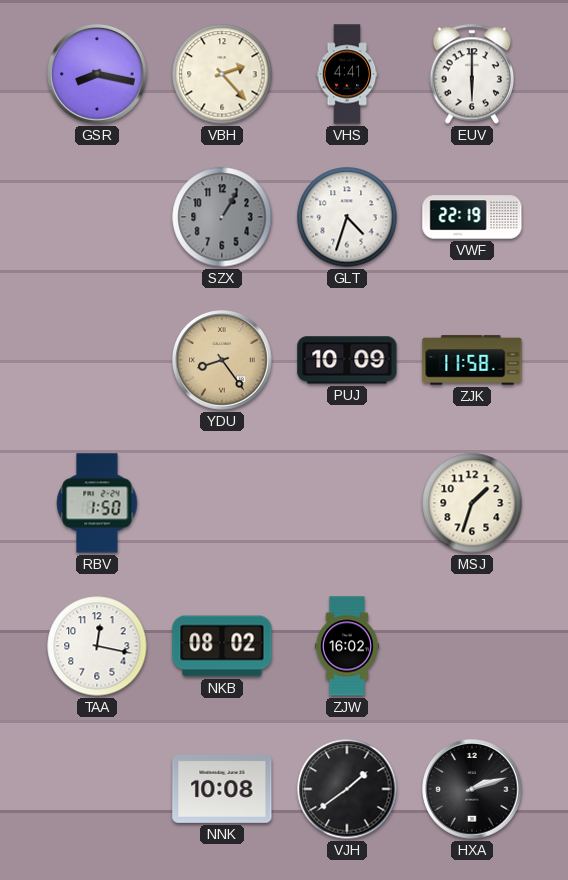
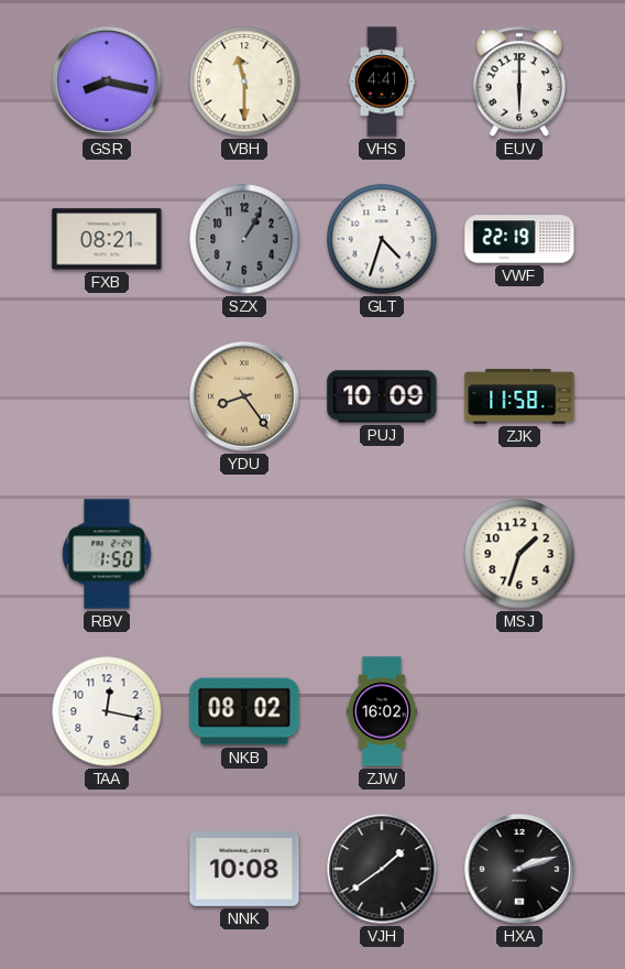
VBH: 2:23 -> 11:30 (244, 81)
FXB: none -> 08:21 (107, 239)
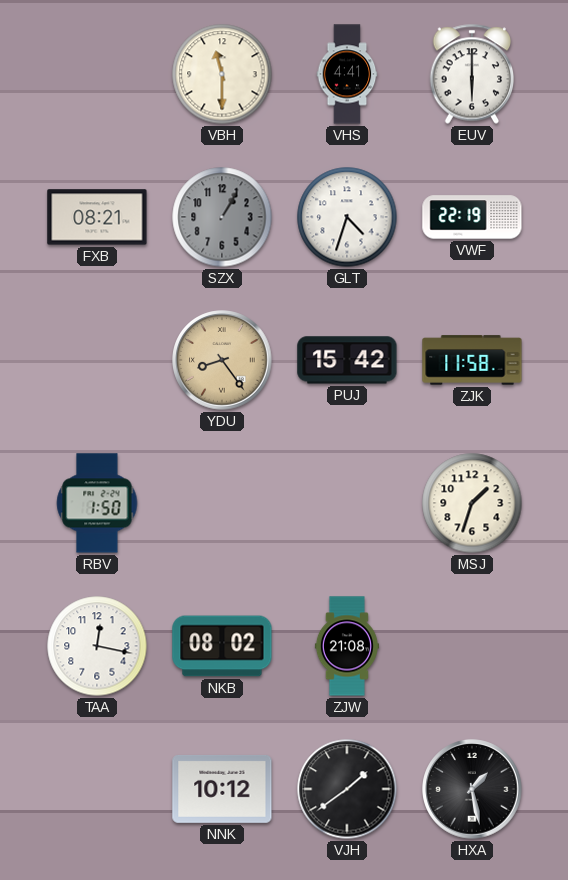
GSR: 8:17 -> none (107, 81)
PUJ: 10:09 -> 15:42 (347, 360)
ZJW: 16:02 -> 21:08 (347, 646)
NNK: 10:08 -> 10:12 (222, 789)
HXA: 2:12 -> 1:28 (472, 789)
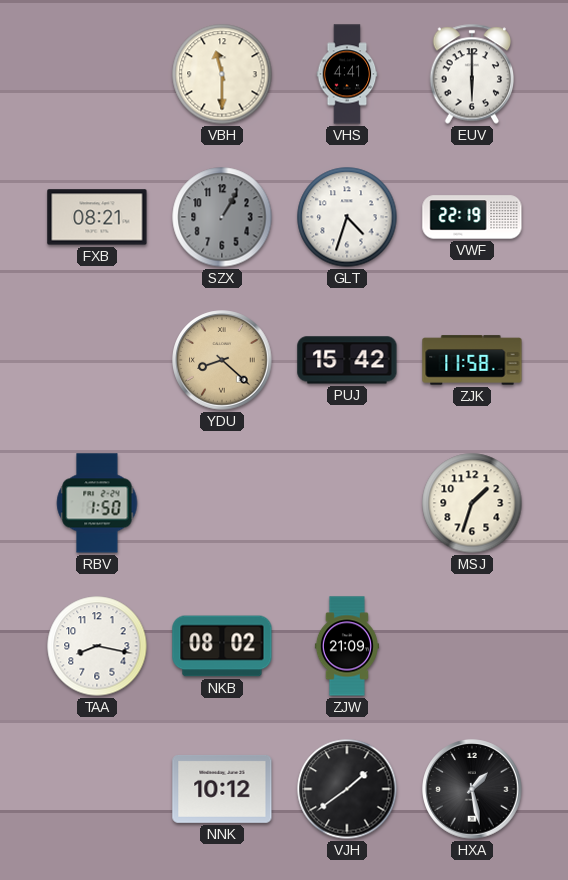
YDU: 8:24 -> 8:22 (222, 360)
TAA: 12:17 -> 8:17 (97, 646)
ZJW: 21:08 -> 21:09 (347, 646)
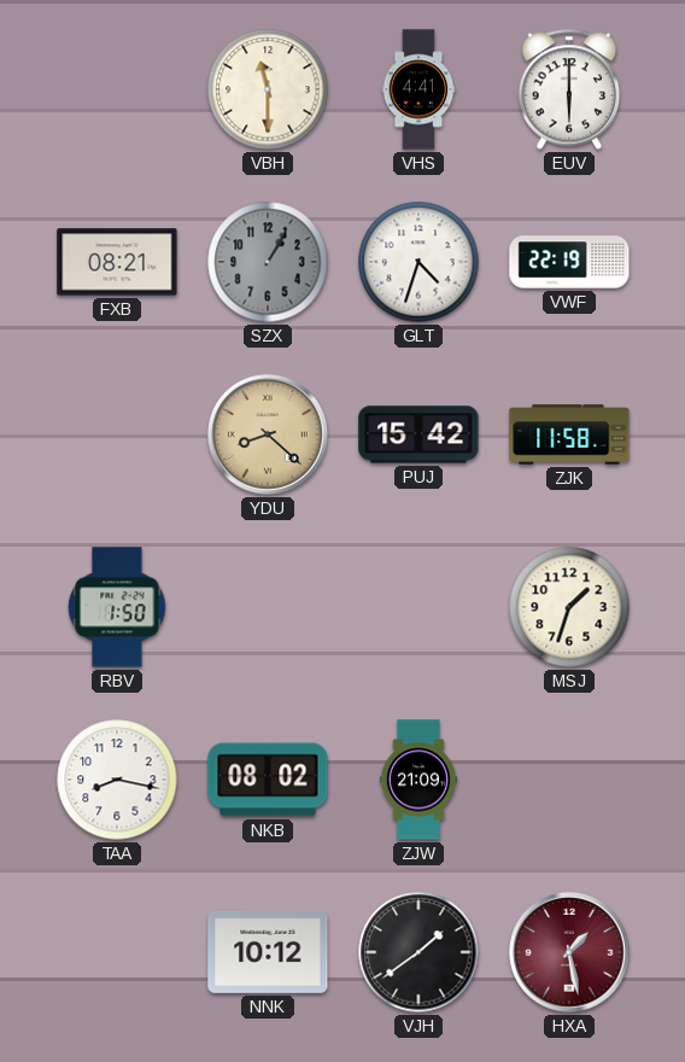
HXA dial: black -> burgundy (569, 952)
